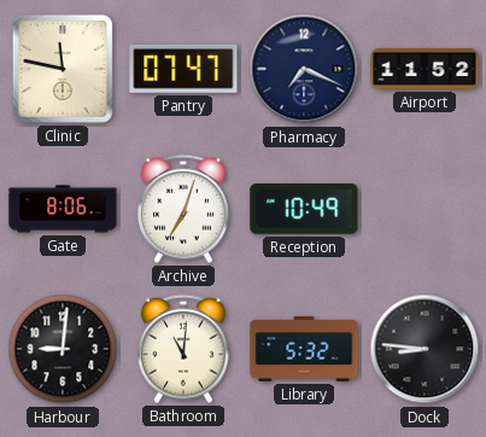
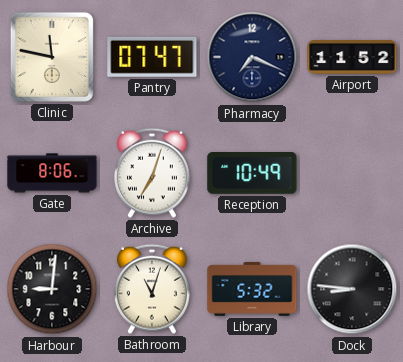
Bathroom: 11:01 -> 11:03 (153, 289)
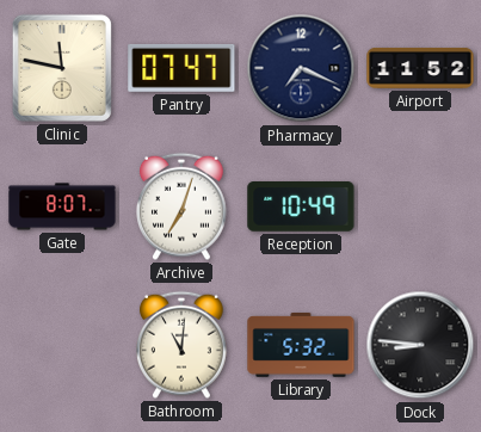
Gate: 8:06 -> 8:07 (62, 206)
Harbour: 9:01 -> none (52, 289)
Bathroom: 11:03 -> 11:01 (183, 345)
